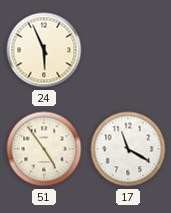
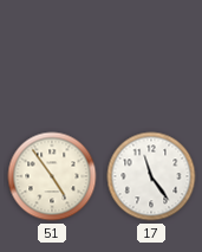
24: 5:56 -> none (44, 50)
17: 11:20 -> 11:24 (151, 176)
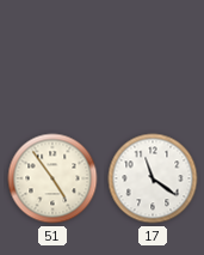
17: 11:24 -> 11:21 (153, 178)
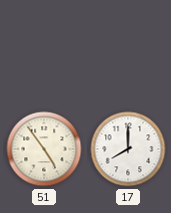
17: 11:21 -> 8:00 (128, 149)
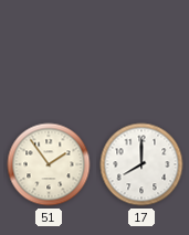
51: 4:54 -> 1:54 (49, 164)
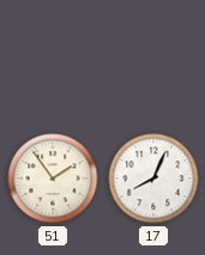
17: 8:00 -> 8:04 (153, 178)
